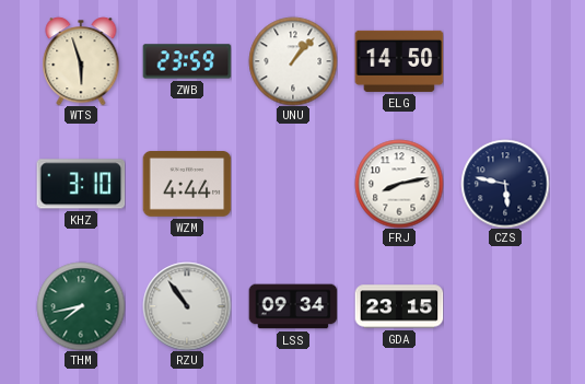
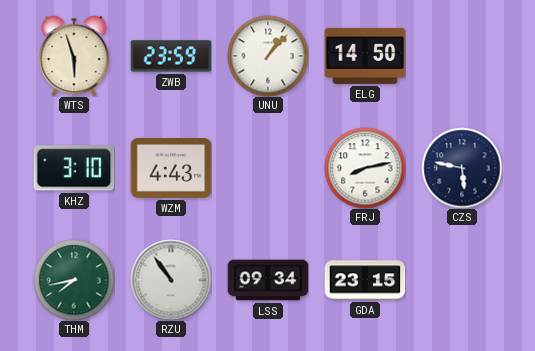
WZM: 4:44 -> 4:43 (171, 169)
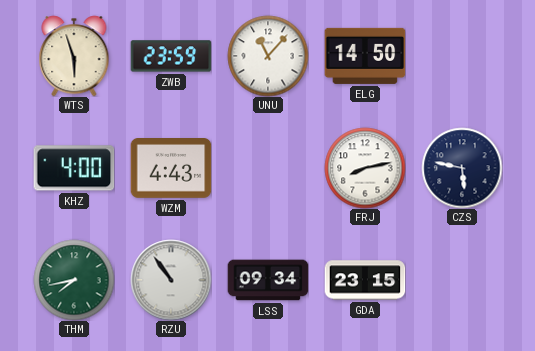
UNU: 1:07 -> 11:07 (268, 56)
KHZ: 3:10 -> 4:00 (74, 168)
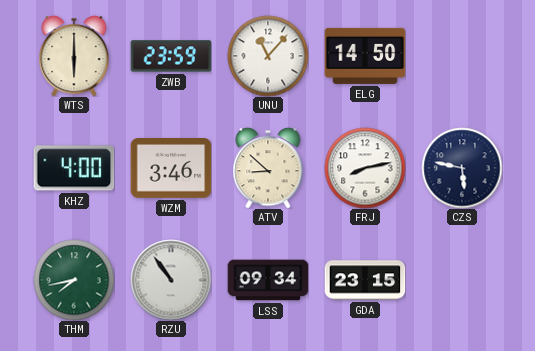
WTS: 5:57 -> 6:00 (74, 56)
WZM: 4:43 -> 3:46 (171, 169)
ATV: none -> 8:52 (268, 168)
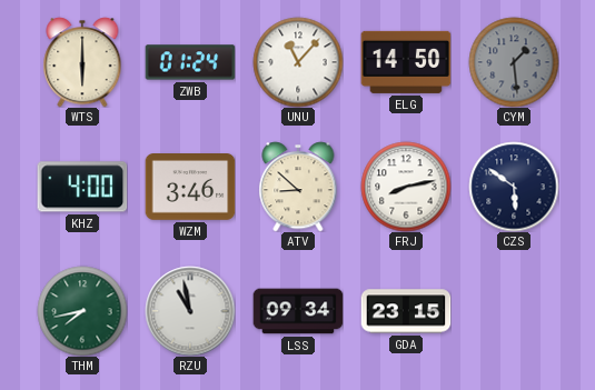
ZWB: 23:59 -> 01:24 (190, 62)
CYM: none -> 1:29 (514, 62)
CZS: 5:47 -> 5:51 (514, 187)
RZU: 10:54 -> 10:58 (190, 311)
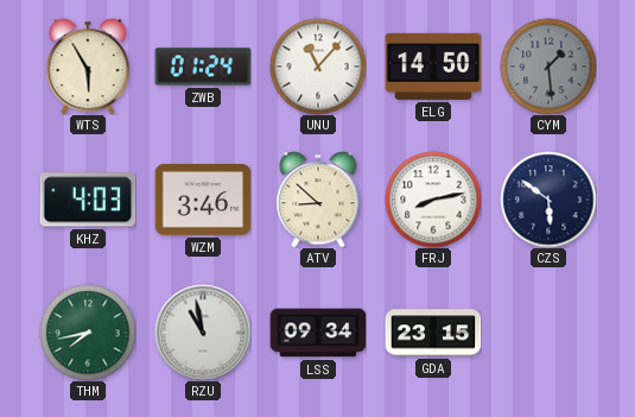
WTS: 6:00 -> 5:55 (88, 67)
KHZ: 4:00 -> 4:03 (88, 200)
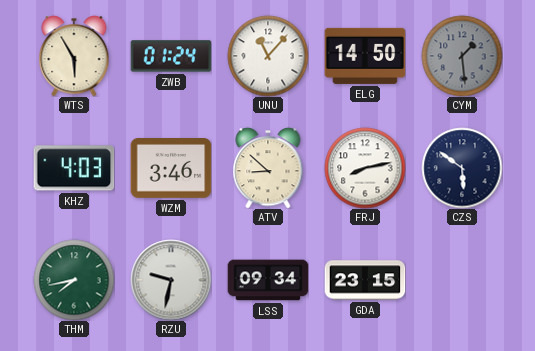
RZU: 10:58 -> 9:32 (171, 280)
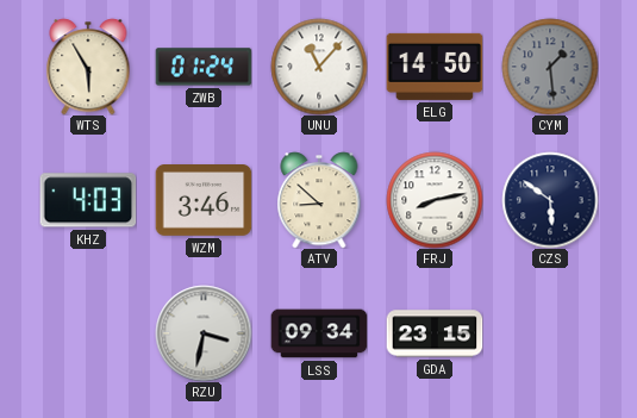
THM: 7:43 -> none (74, 280)
RZU: 9:32 -> 3:32 (204, 333)
